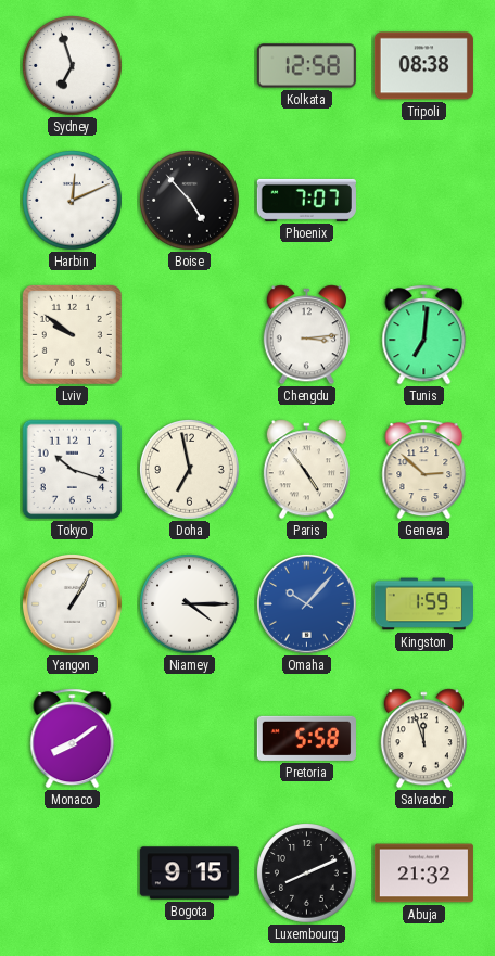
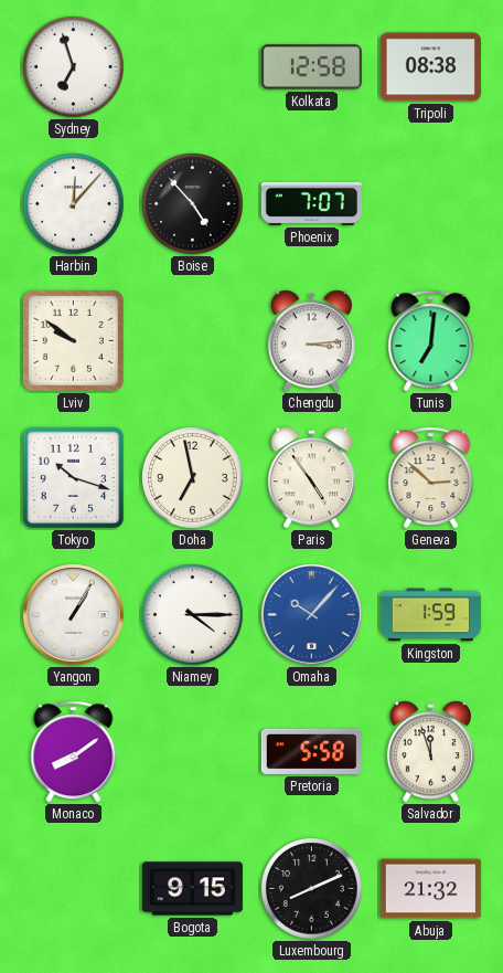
Harbin: 12:11 -> 12:07 (74, 204)
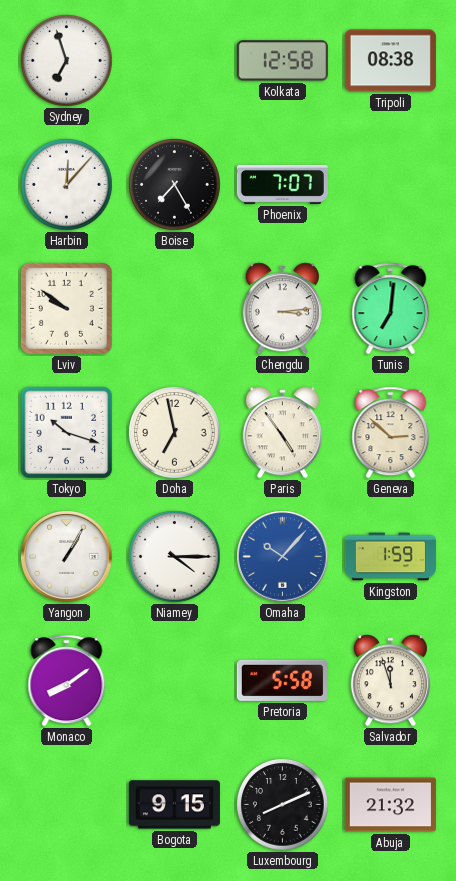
Boise: 4:53 -> 7:25 (175, 185)
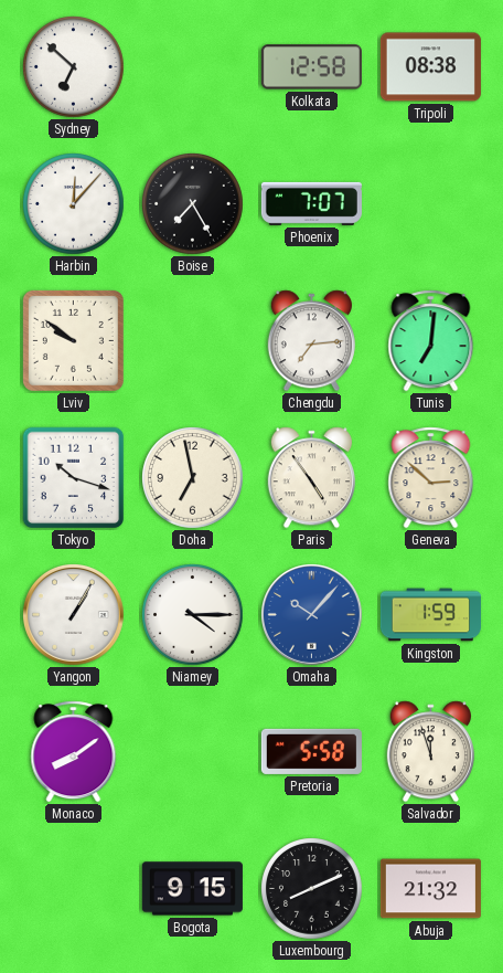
Sydney: 6:57 -> 6:52 (74, 67)
Chengdu: 3:14 -> 7:14 (311, 341)
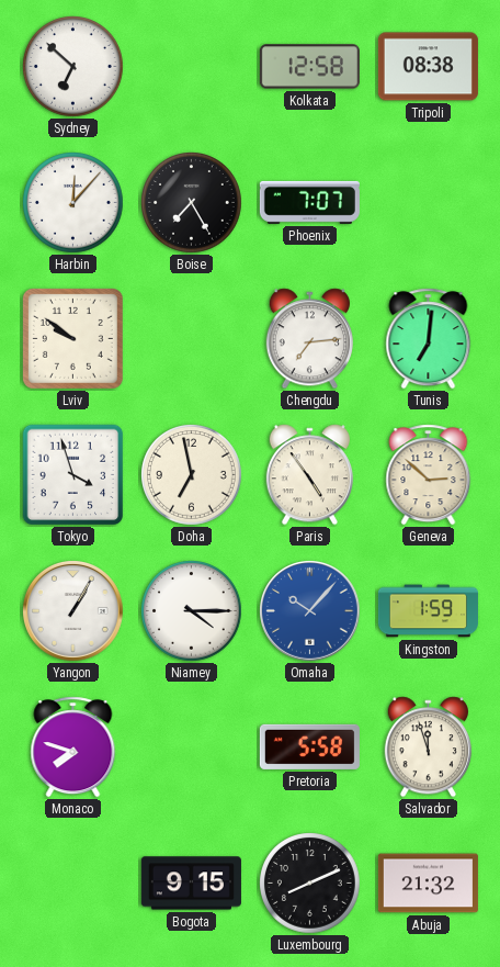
Tokyo: 10:18 -> 3:57 (73, 475)
Monaco: 8:09 -> 7:48 (73, 747)
